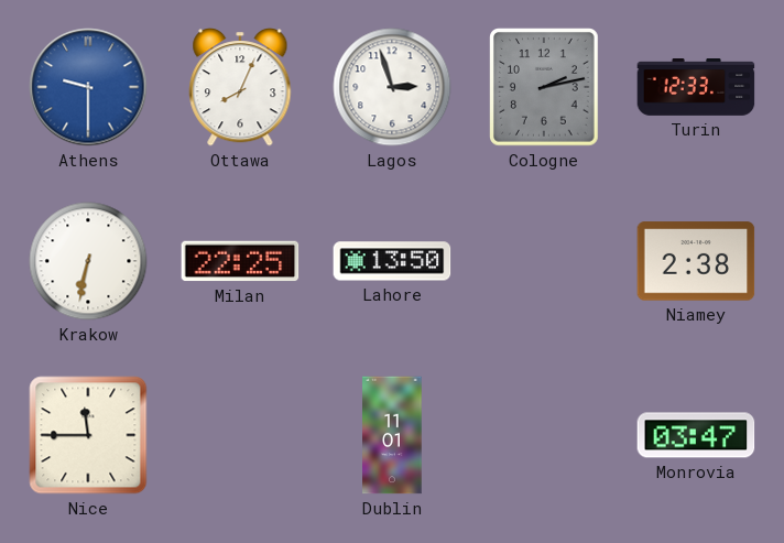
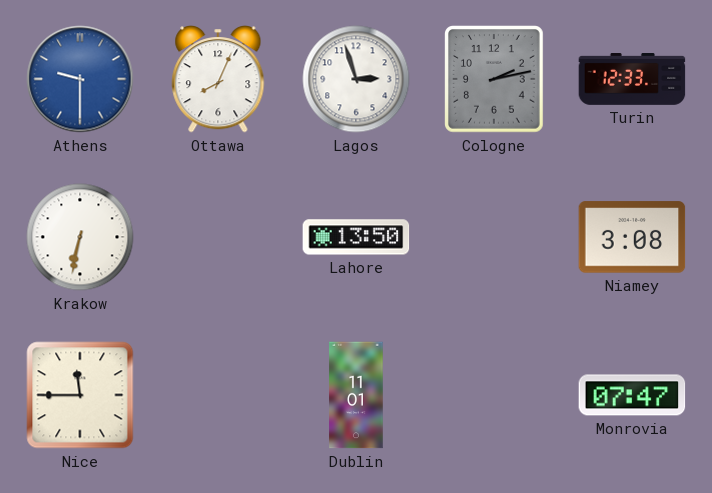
Milan: 22:25 -> none (240, 261)
Niamey: 2:38 -> 3:08 (632, 237)
Monrovia: 03:47 -> 07:47 (632, 395)
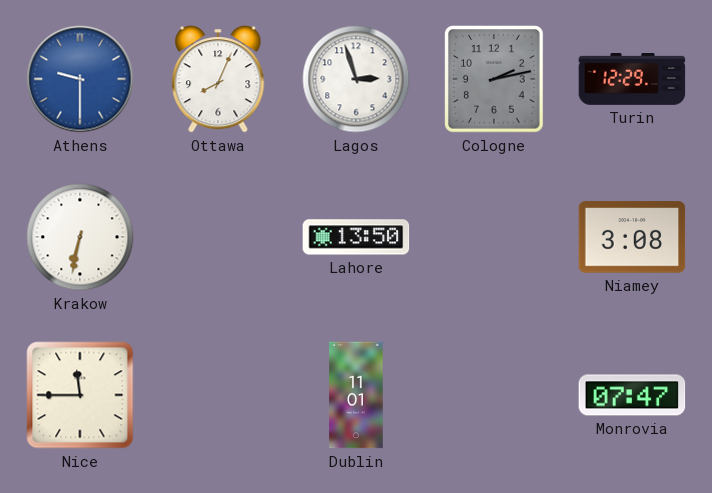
Turin: 12:33 -> 12:29 (632, 80)
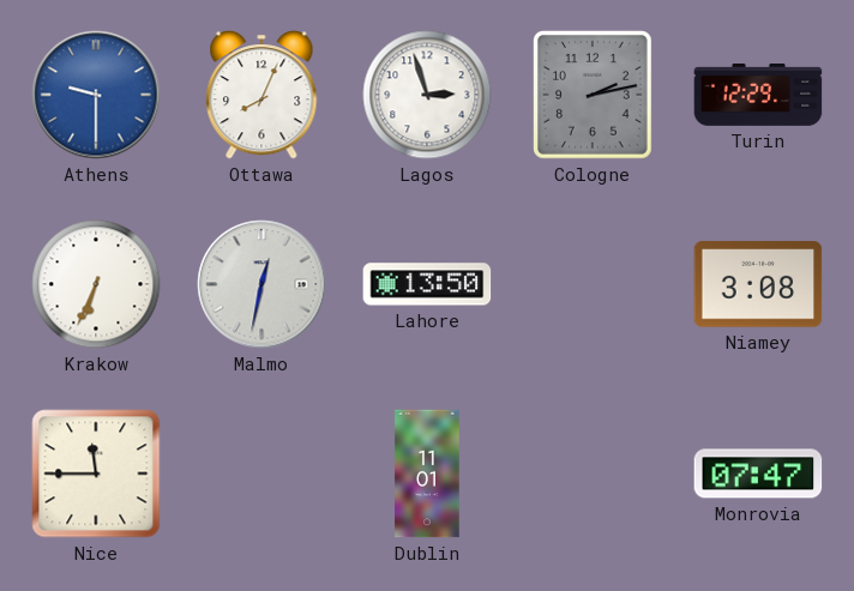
Krakow: 6:32 -> 6:34 (96, 284)
Malmo: none -> 12:32 (261, 284)
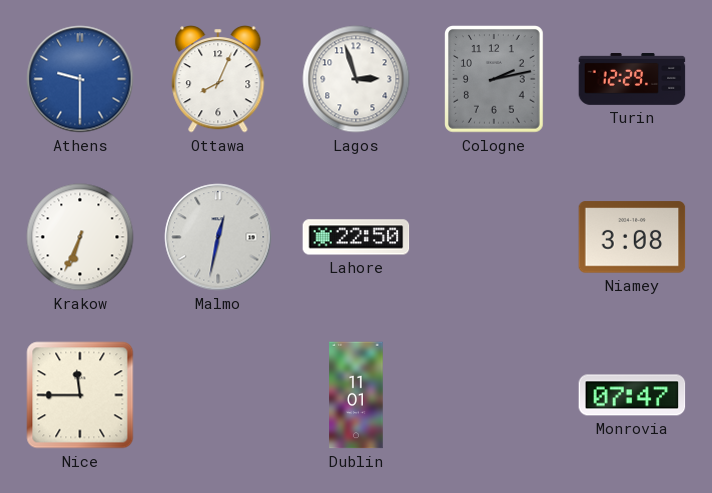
Lahore: 13:50 -> 22:50 (356, 237)
